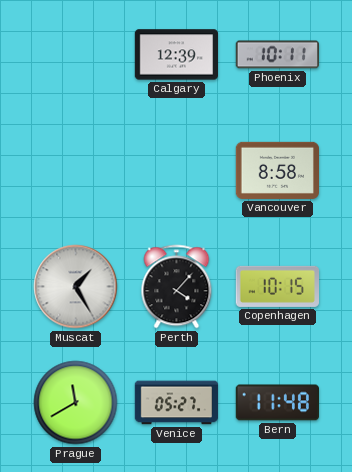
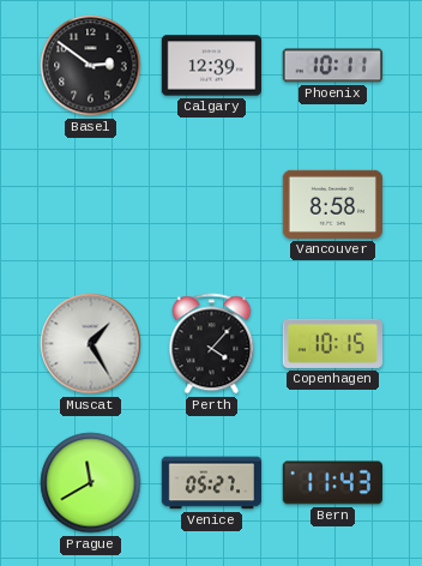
Basel: none -> 2:51 (91, 66)
Bern: 11:48 -> 11:43 (332, 483)
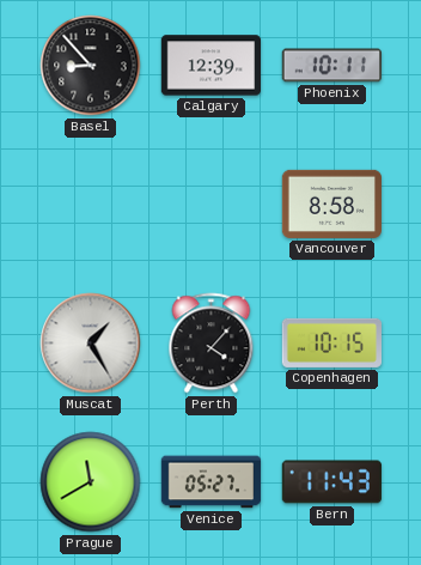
Basel: 2:51 -> 8:53 (91, 66)
